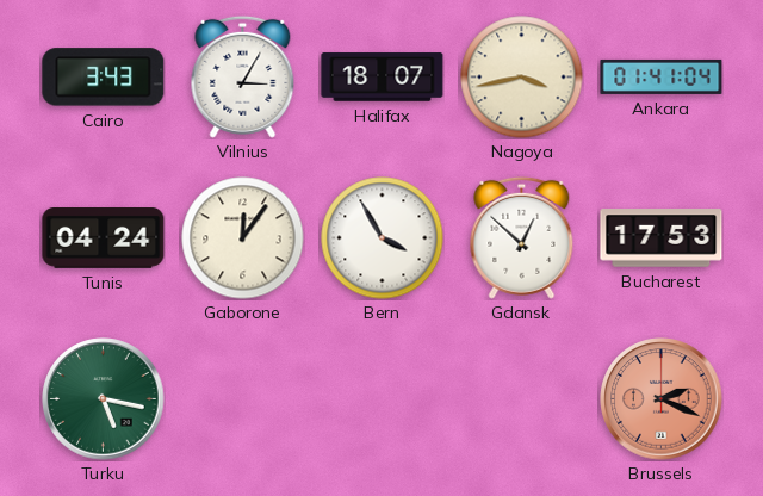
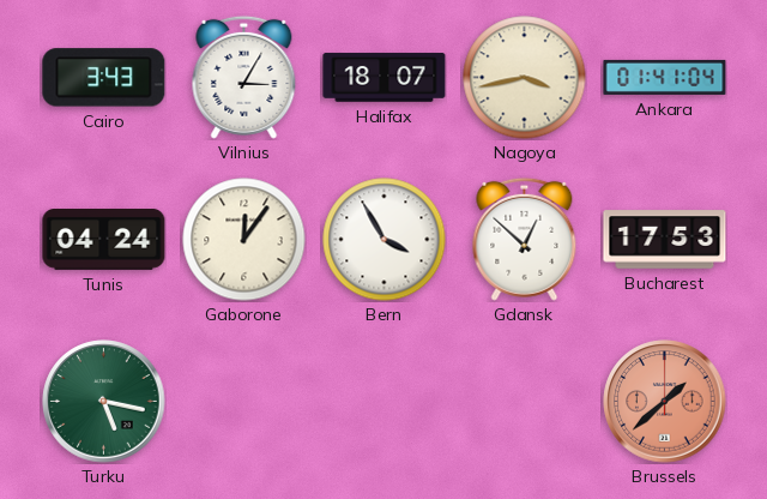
Brussels: 2:19 -> 1:38 (665, 402)
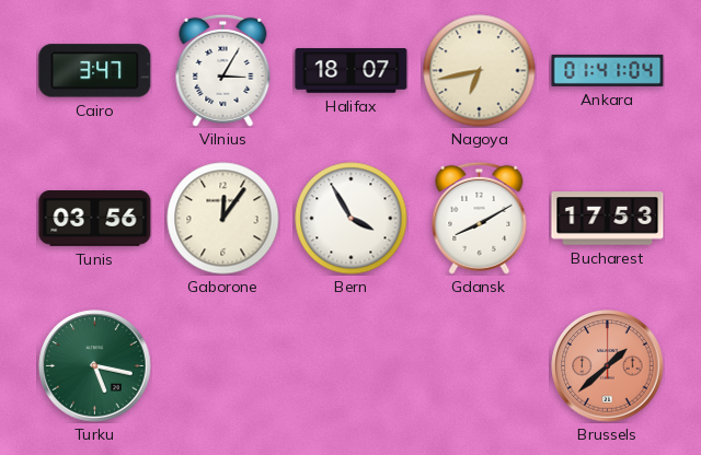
Cairo: 3:43 -> 3:47 (95, 71)
Nagoya: 3:43 -> 6:43 (480, 71)
Tunis: 04:24 -> 03:56 (95, 219)
Gdansk: 12:52 -> 8:10 (480, 218)
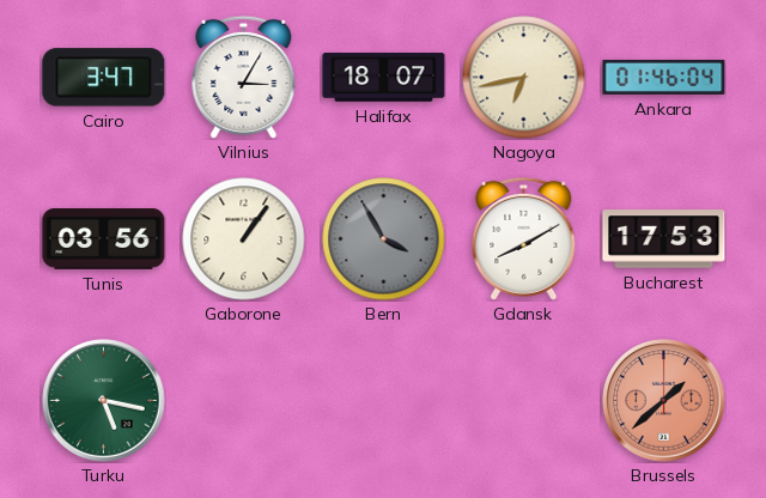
Ankara: 01:41 -> 01:46 (664, 77)
Gaborone: 12:06 -> 1:06 (244, 239)
Bern dial: white -> grey (384, 239)
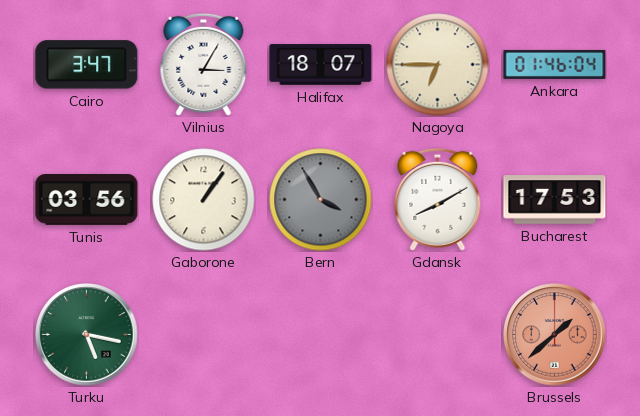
Nagoya: 6:43 -> 6:45 (438, 65)
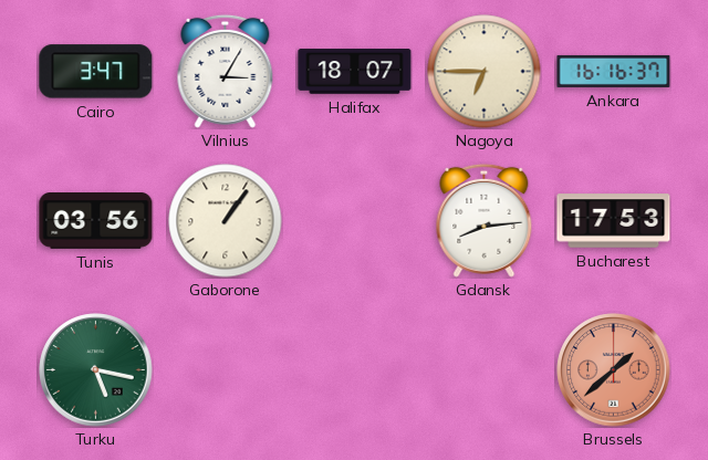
Ankara: 01:46 -> 16:16 (614, 71)
Bern: 3:55 -> none (321, 200)
Gdansk: 8:10 -> 8:14 (485, 220)
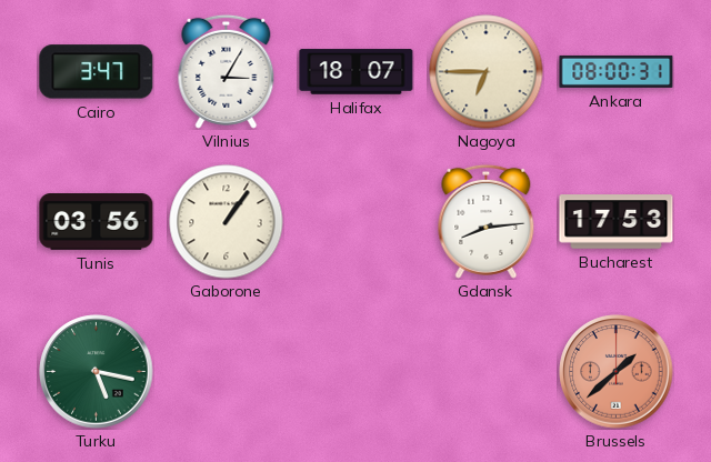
Ankara: 16:16 -> 08:00 (617, 71)
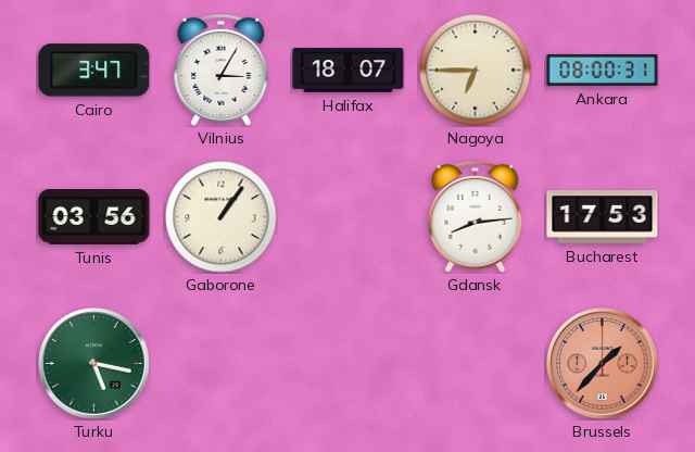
Brussels: 1:38 -> 1:37 (603, 364)
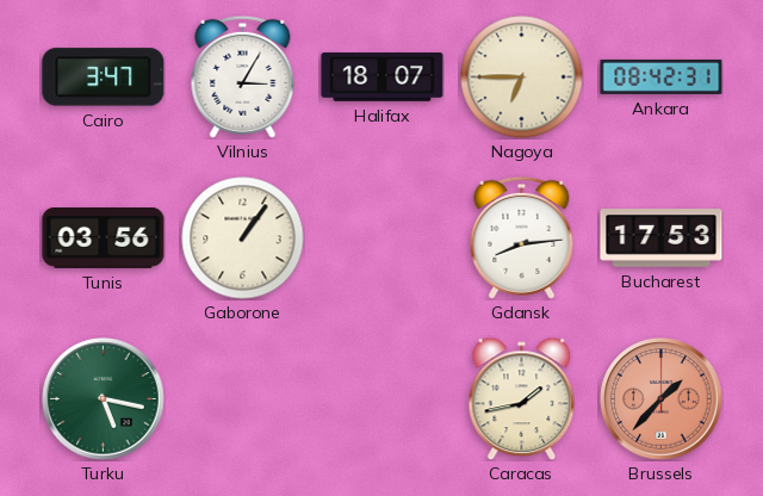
Ankara: 08:00 -> 08:42 (662, 76)
Caracas: none -> 1:43 (522, 398)
